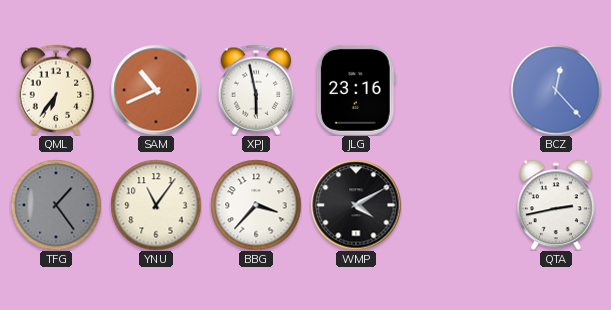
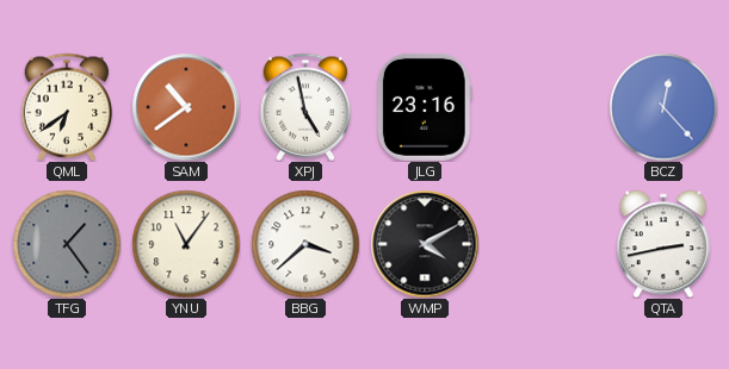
QML: 6:36 -> 6:39 (67, 107)
SAM: 10:41 -> 10:39 (186, 107)
XPJ: 5:58 -> 4:58 (305, 107)
BBG: 3:37 -> 3:38 (305, 244)
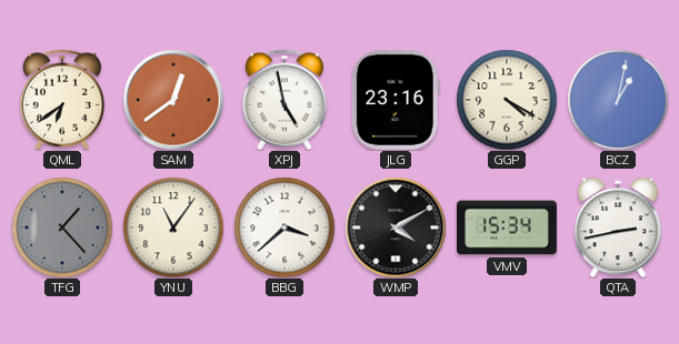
SAM: 10:39 -> 12:39 (173, 100)
GGP: none -> 4:20 (507, 100)
BCZ: 12:23 -> 1:02 (618, 100)
TFG: 1:24 -> 1:23 (62, 227)
VMV: none -> 15:34 (508, 227)
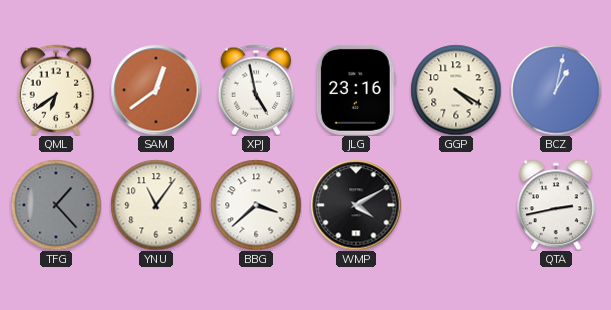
VMV: 15:34 -> none (508, 227)
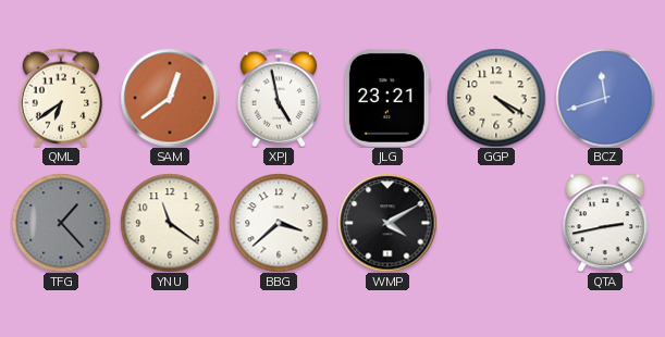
JLG: 23:16 -> 23:21 (387, 98)
BCZ: 1:02 -> 11:42 (605, 98)
YNU: 11:06 -> 11:21 (170, 223)
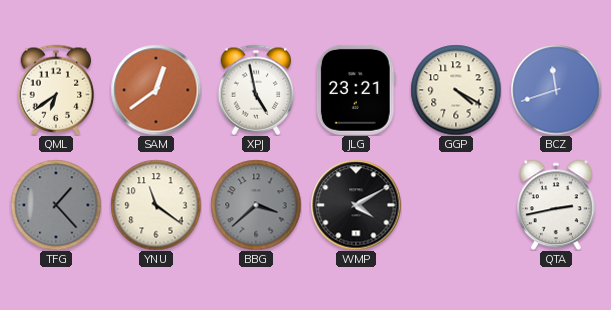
BBG dial: white -> grey (256, 205)
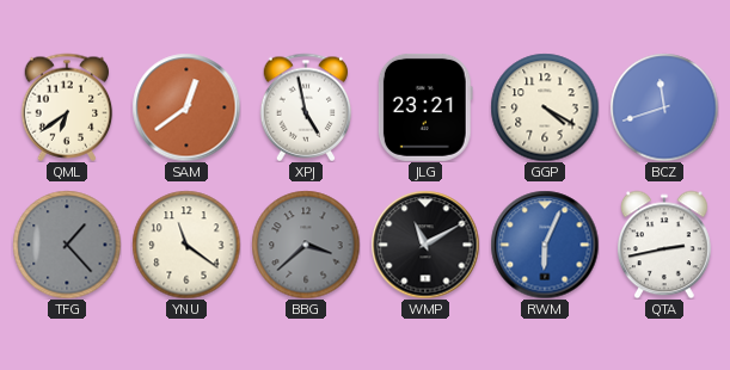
WMP: 4:10 -> 11:10 (425, 245)
RWM: none -> 6:04 (545, 245)
